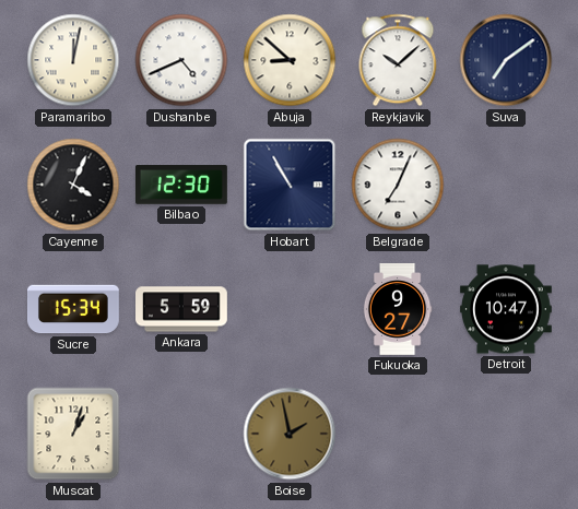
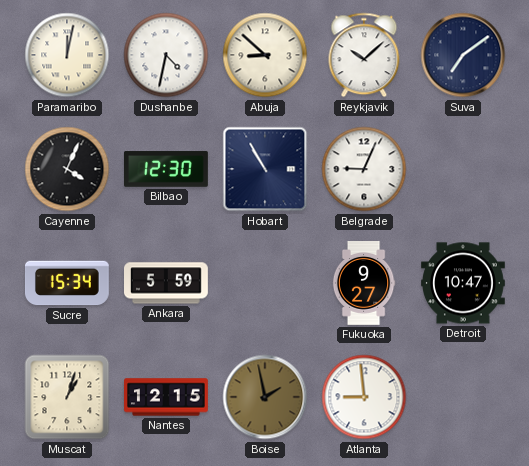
Dushanbe: 4:41 -> 4:32 (166, 55)
Belgrade: 7:04 -> 9:04 (364, 169)
Nantes: none -> 12:15 (167, 397)
Atlanta: none -> 8:59 (364, 397)
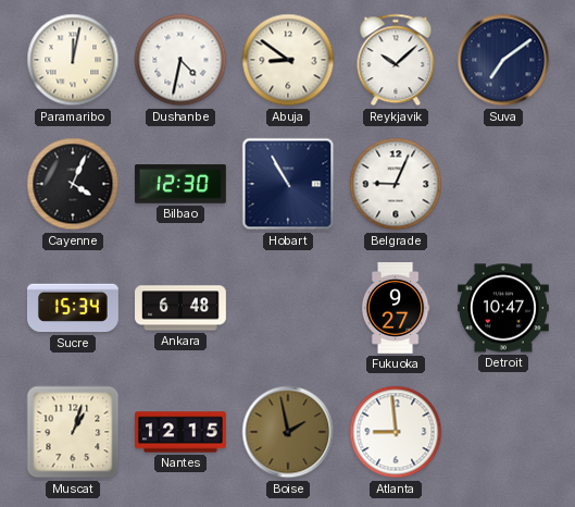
Abuja: 8:52 -> 8:51 (288, 60)
Ankara: 5:59 -> 6:48 (182, 308)
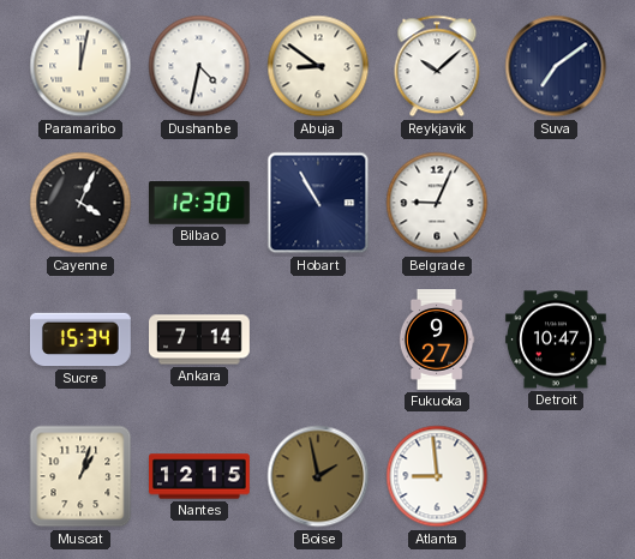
Ankara: 6:48 -> 7:14 (200, 339)
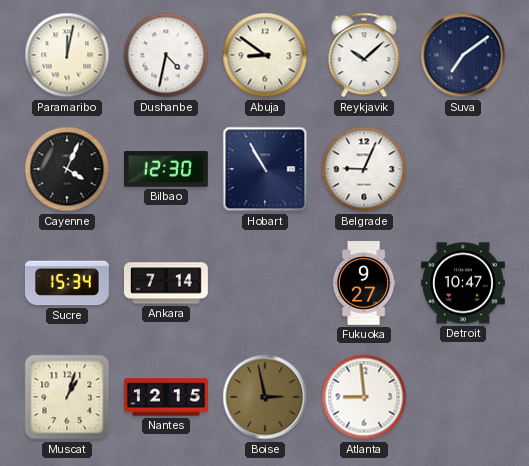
Boise: 1:58 -> 2:58 (265, 397)
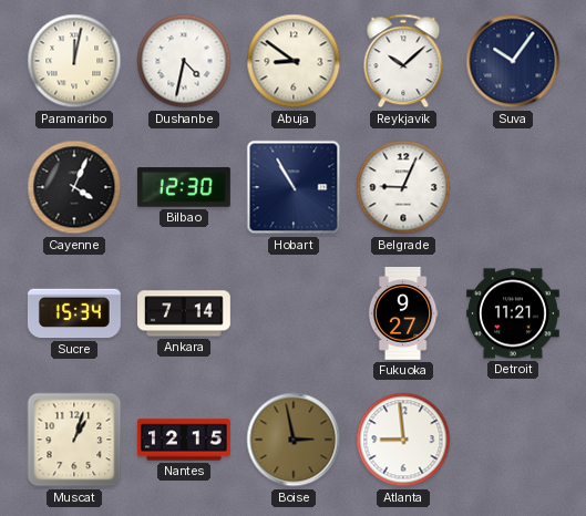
Suva: 7:09 -> 10:06 (513, 61)
Detroit: 10:47 -> 11:21 (514, 313)
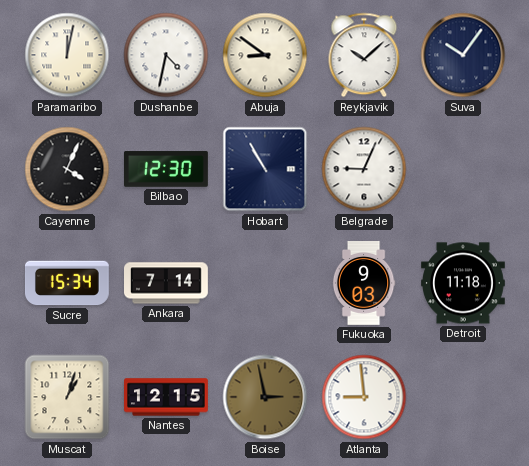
Fukuoka: 9:27 -> 9:03 (364, 284)
Detroit: 11:21 -> 11:18 (464, 283)
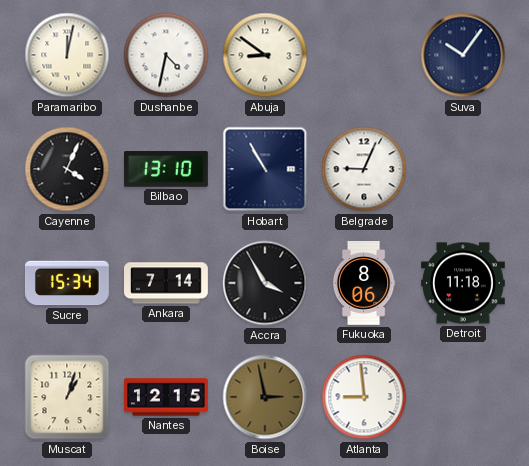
Reykjavik: 10:08 -> none (364, 55)
Bilbao: 12:30 -> 13:10 (167, 169)
Accra: none -> 3:55 (265, 283)
Fukuoka: 9:03 -> 8:06 (364, 284)
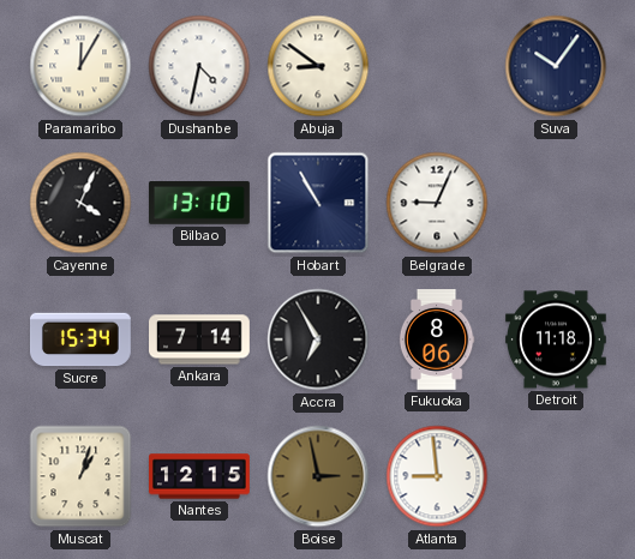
Paramaribo: 12:02 -> 12:05 (80, 66)
Accra: 3:55 -> 6:55 (318, 339)
